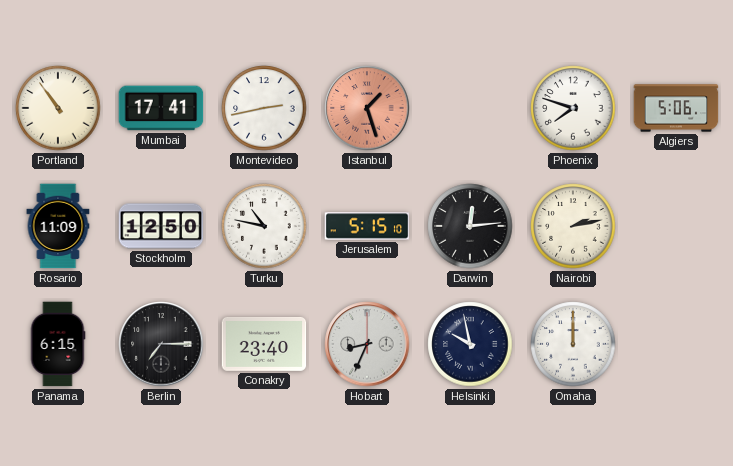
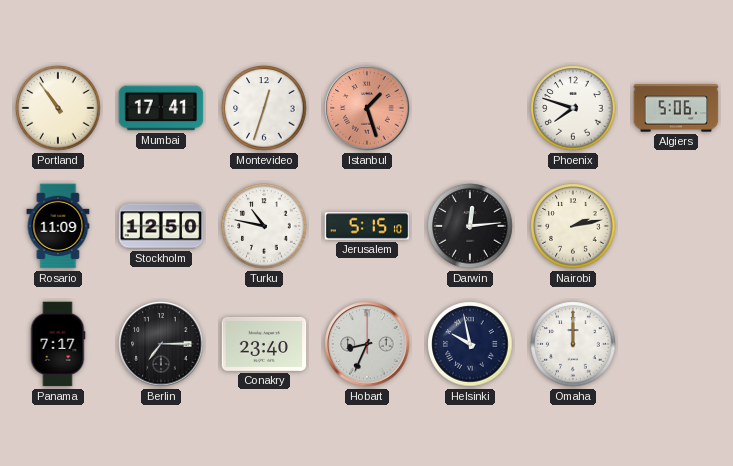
Montevideo: 2:43 -> 12:33 (264, 108)
Panama: 6:15 -> 7:17 (58, 344)
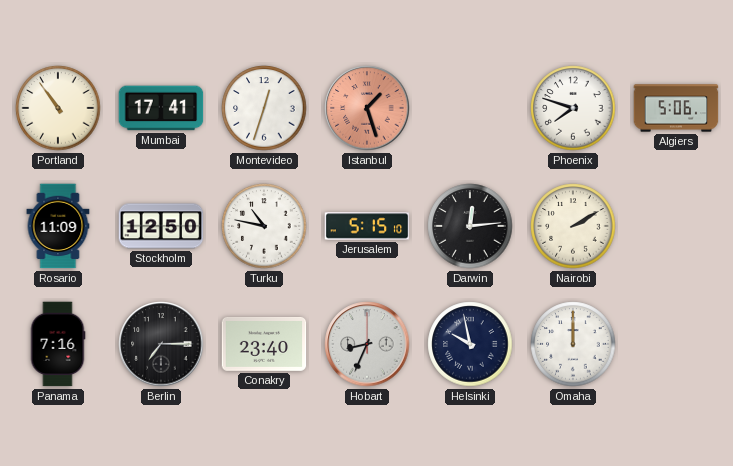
Nairobi: 2:13 -> 2:10 (573, 226)
Panama: 7:17 -> 7:16 (58, 344)
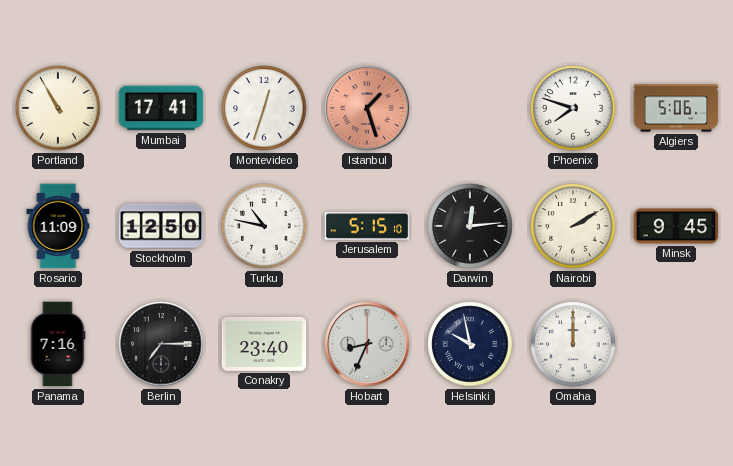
Portland: 10:54 -> 10:55 (58, 108)
Minsk: none -> 9:45 (676, 226)
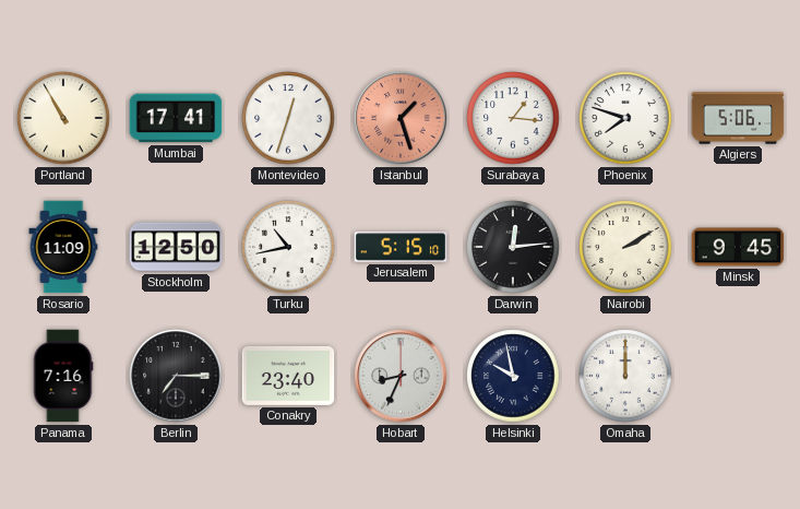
Surabaya: none -> 1:16 (513, 118)
Turku: 10:47 -> 10:43 (288, 247)
